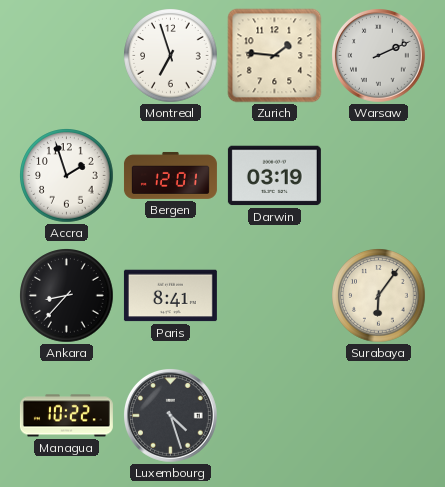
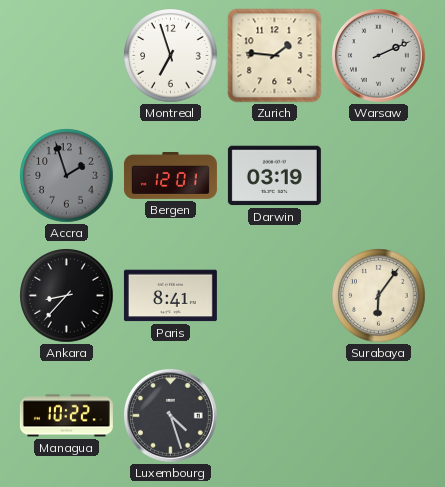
Accra dial: white -> grey (67, 176)
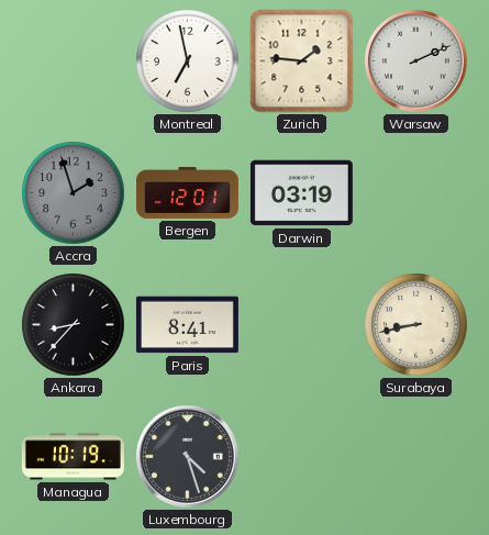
Montreal: 6:57 -> 6:58 (188, 62)
Surabaya: 6:06 -> 8:43 (416, 325)
Managua: 10:22 -> 10:19 (73, 457)
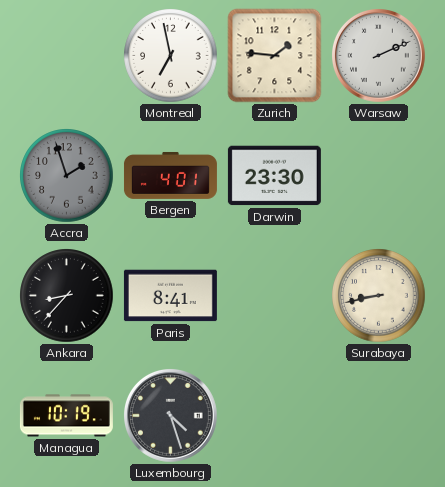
Bergen: 12:01 -> 4:01 (170, 175)
Darwin: 03:19 -> 23:30 (274, 176)
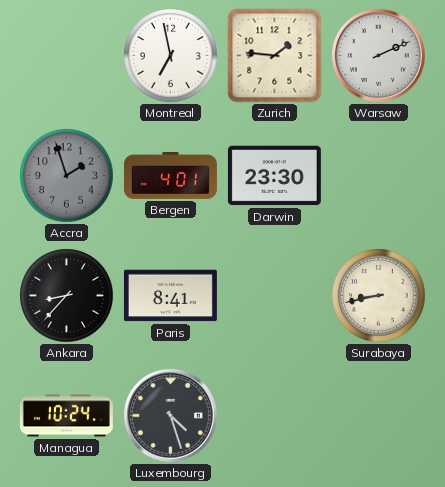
Managua: 10:19 -> 10:24 (66, 416)
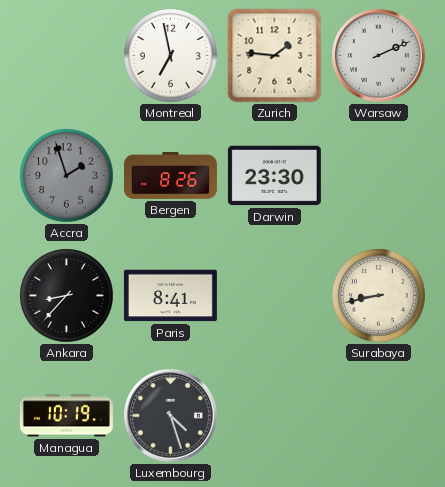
Bergen: 4:01 -> 8:26 (170, 175)
Managua: 10:24 -> 10:19 (66, 416)
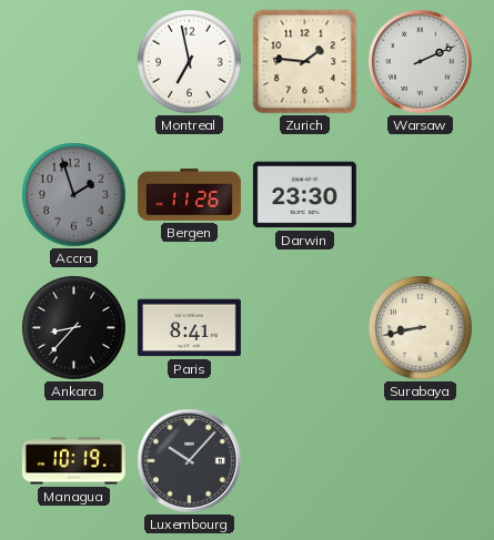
Bergen: 8:26 -> 11:26 (189, 194)
Luxembourg: 4:27 -> 10:07 (190, 461)
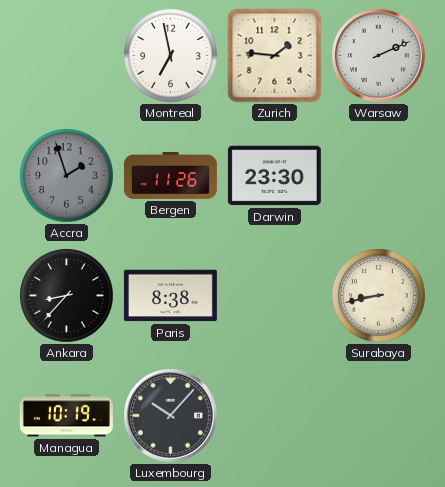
Paris: 8:41 -> 8:38 (170, 296)
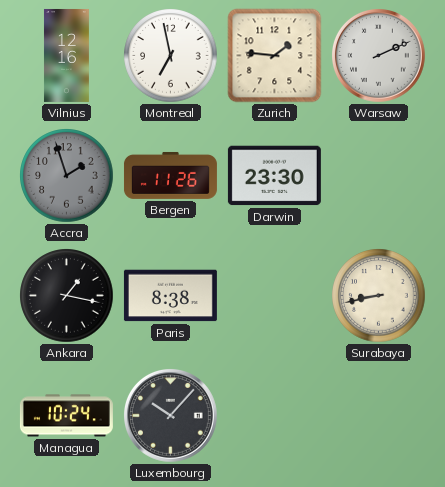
Vilnius: none -> 12:16 (66, 55)
Ankara: 8:37 -> 1:17 (67, 296)
Managua: 10:19 -> 10:24 (66, 416)
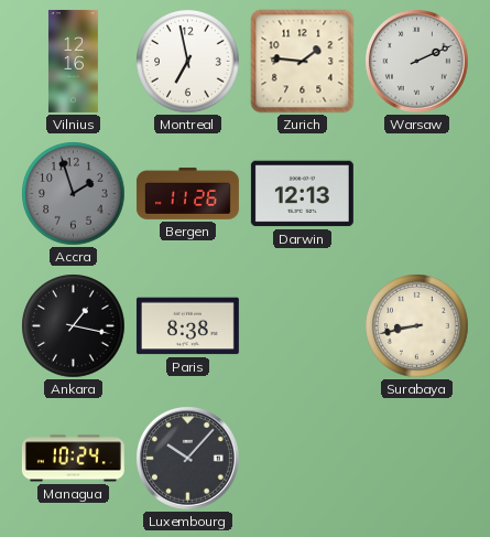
Darwin: 23:30 -> 12:13 (302, 194)
